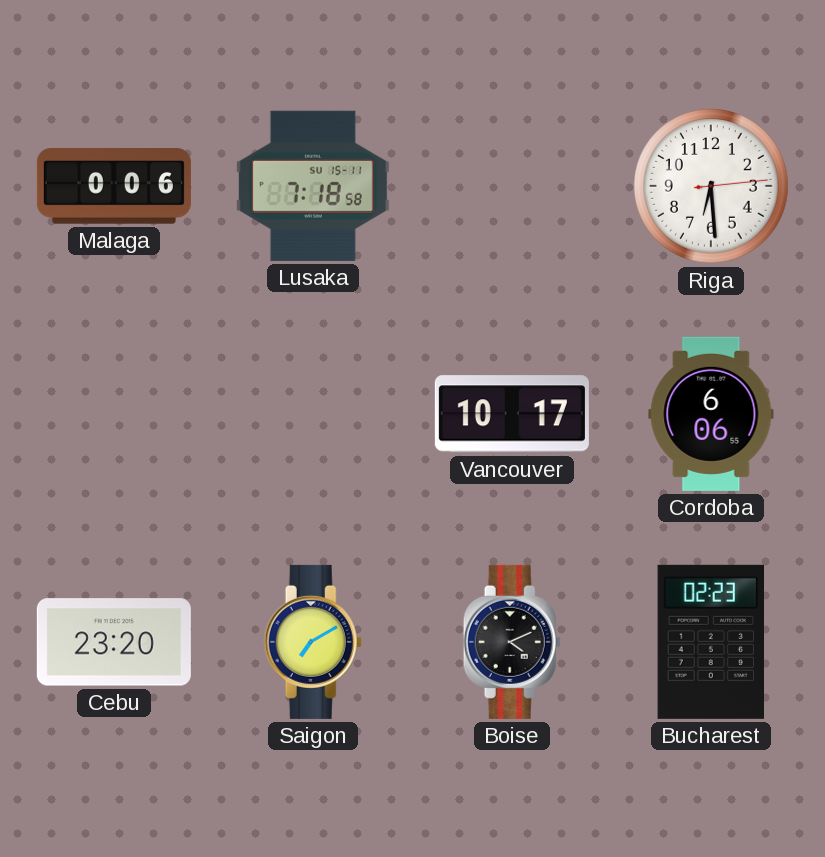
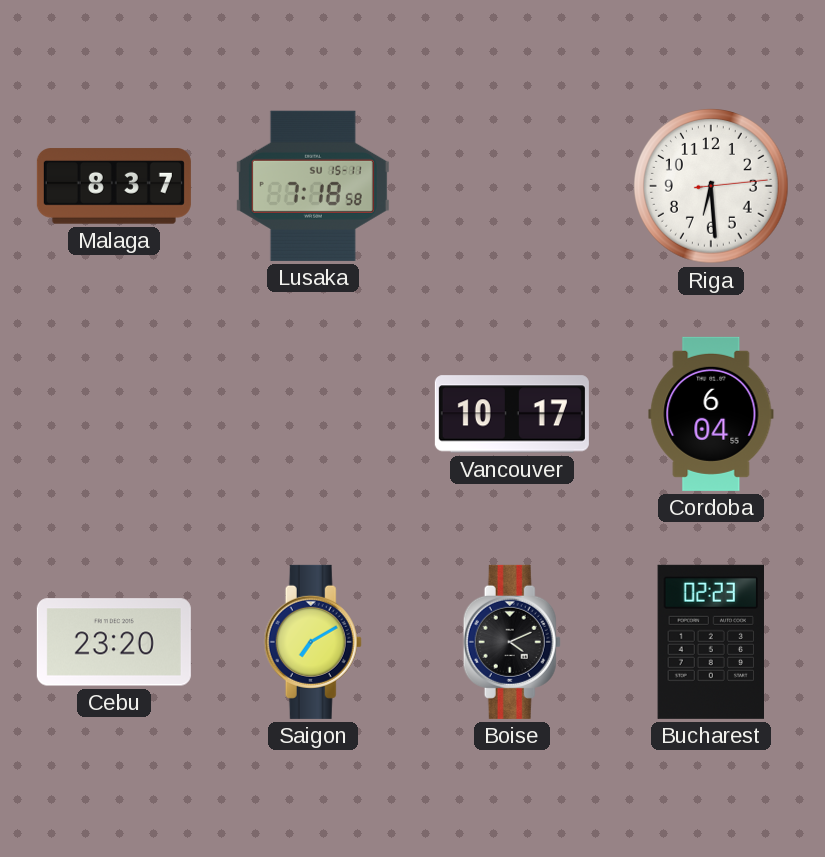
Malaga: 0:06 -> 8:37 (114, 186)
Cordoba: 6:06 -> 6:04 (711, 414)
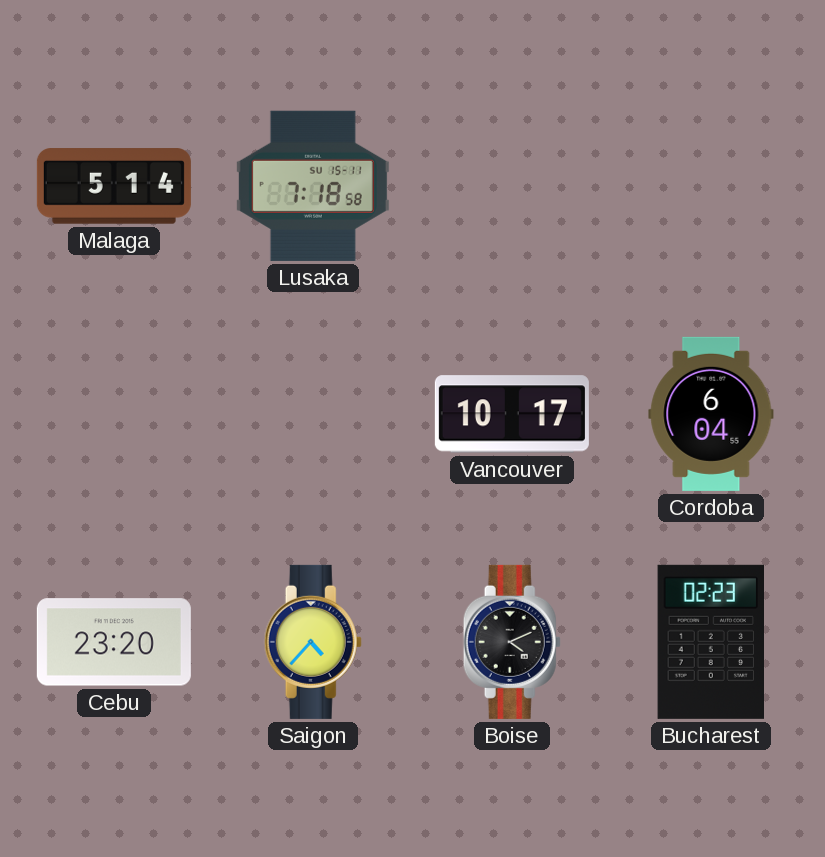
Malaga: 8:37 -> 5:14 (114, 186)
Riga: 6:29 -> none (711, 186)
Saigon: 7:10 -> 4:37 (313, 642)
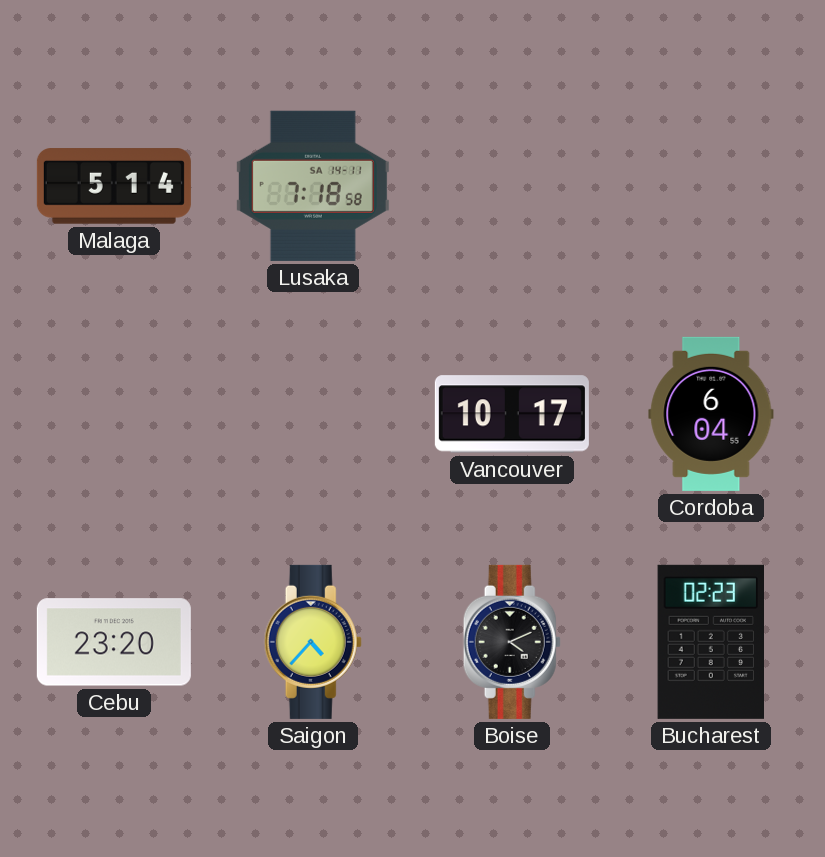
Lusaka date: SU 15-11 -> SA 14-11 (313, 186)
